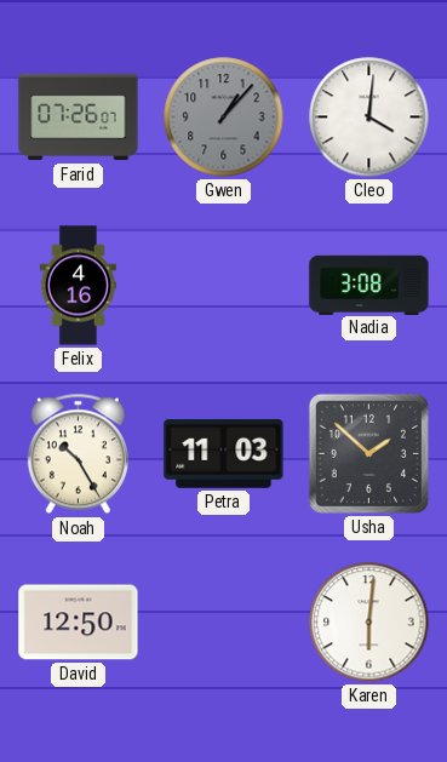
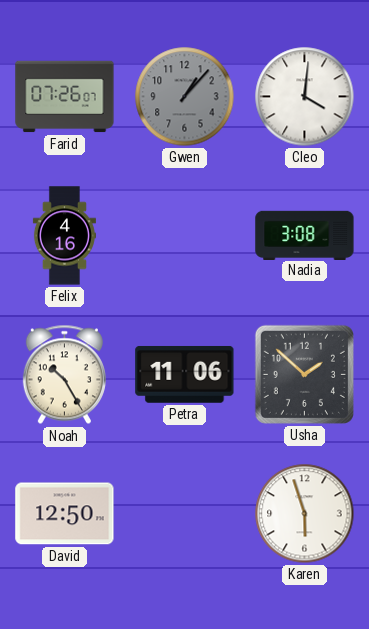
Petra: 11:03 -> 11:06 (185, 375)
Karen: 6:01 -> 5:57 (305, 514)
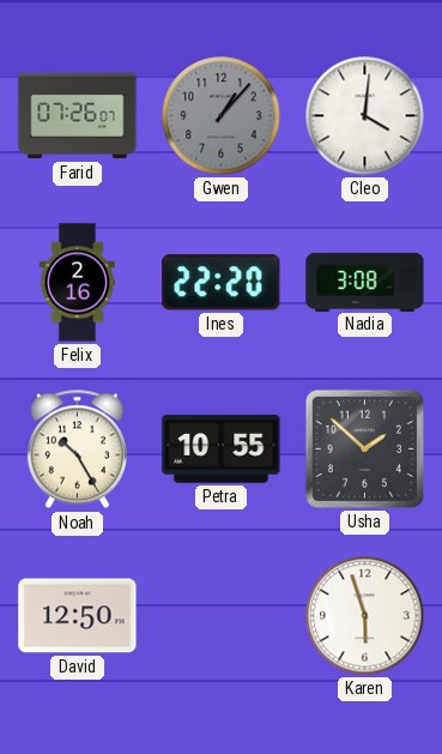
Felix: 4:16 -> 2:16 (77, 283)
Ines: none -> 22:20 (222, 283)
Petra: 11:06 -> 10:55 (222, 450)
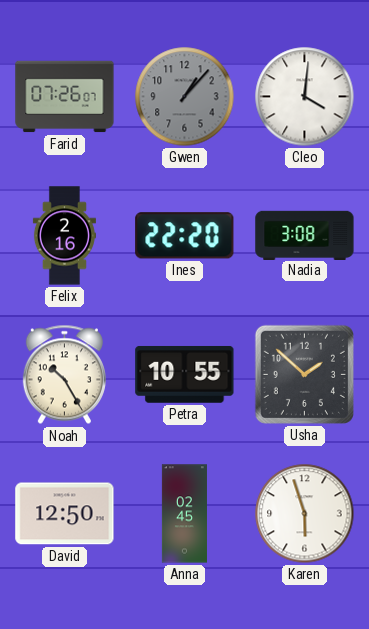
Anna: none -> 02:45 (184, 514)
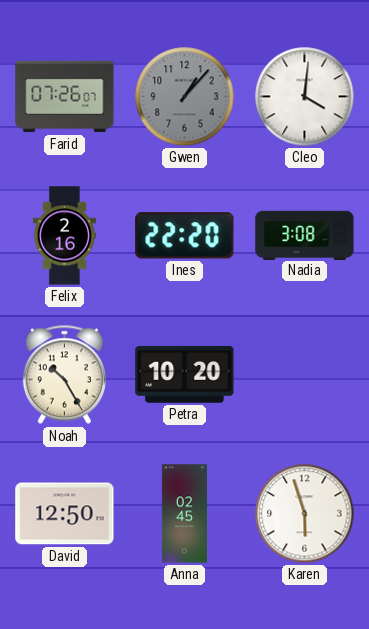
Petra: 10:55 -> 10:20 (185, 375)
Usha: 1:52 -> none (304, 374)
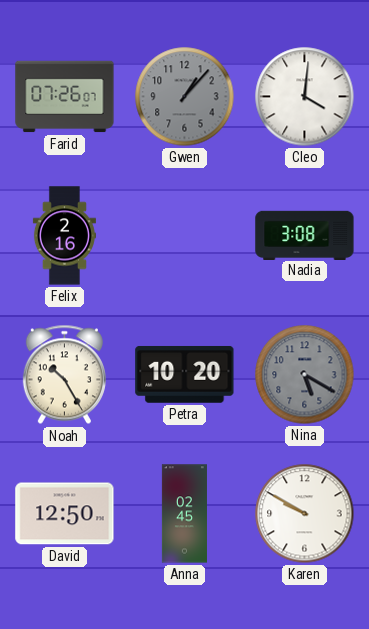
Ines: 22:20 -> none (185, 236)
Nina: none -> 5:20 (305, 375)
Karen: 5:57 -> 9:50 (305, 514)
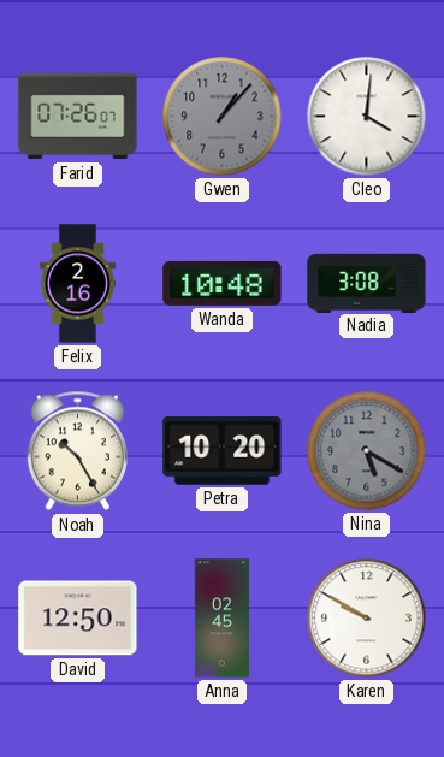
Wanda: none -> 10:48 (223, 283)
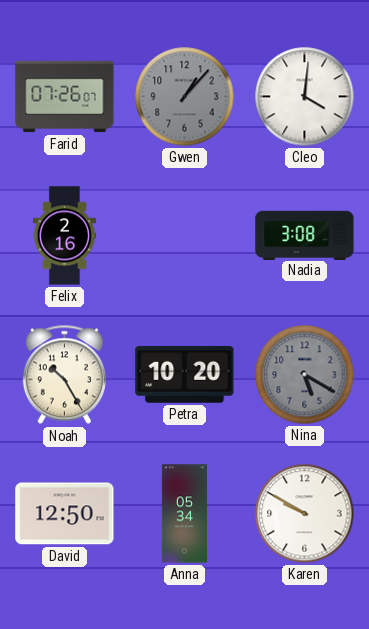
Wanda: 10:48 -> none (223, 283)
Anna: 02:45 -> 05:34 (184, 514)
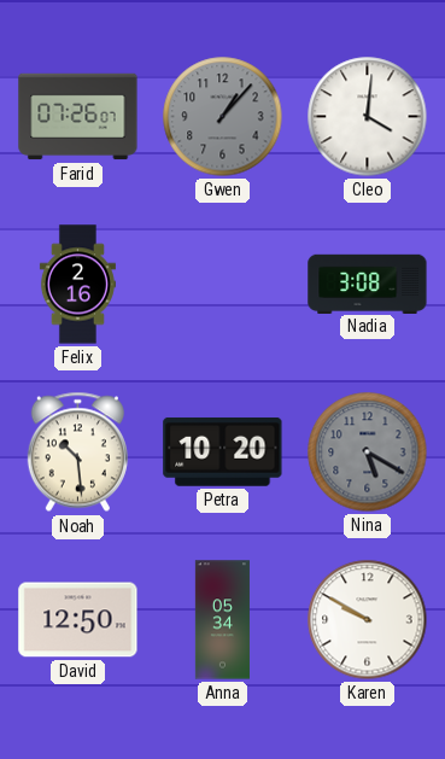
Noah: 10:25 -> 10:29 (77, 453)
